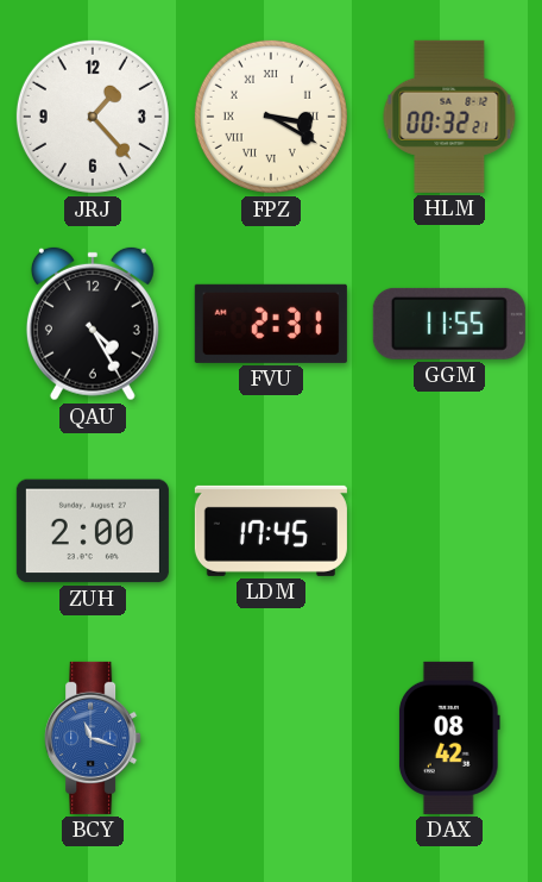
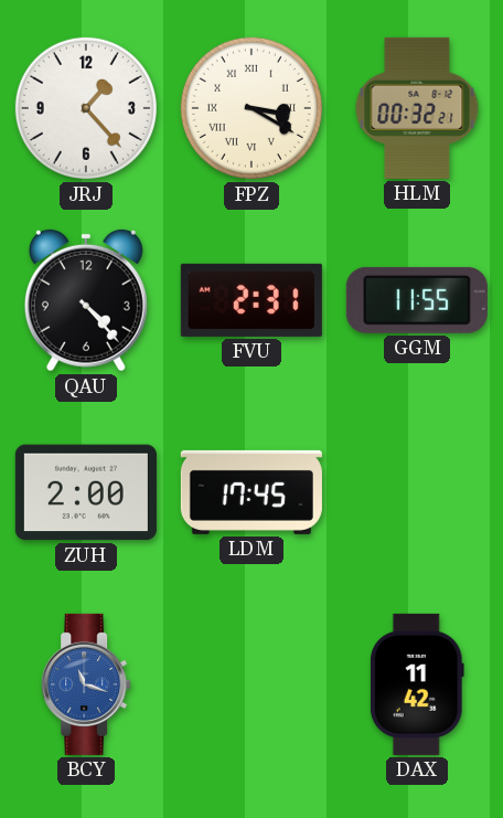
QAU: 4:25 -> 4:23 (86, 300)
DAX: 08:42 -> 11:42 (417, 684)
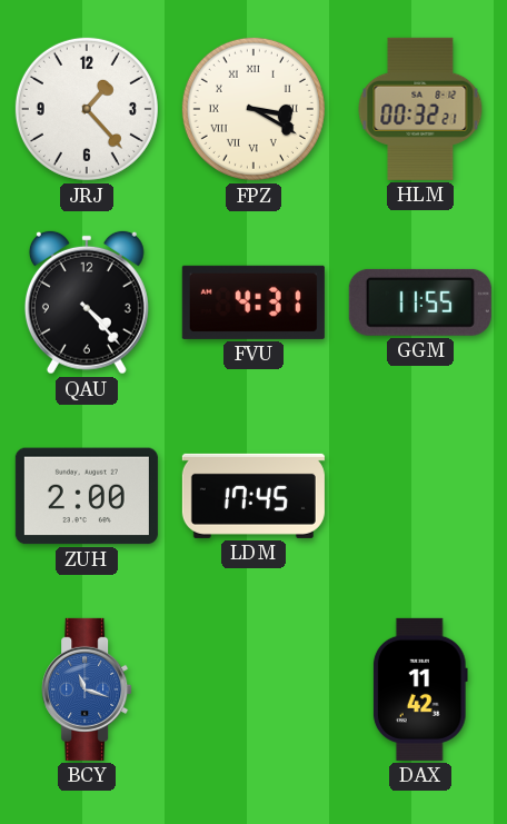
FVU: 2:31 -> 4:31 (254, 302)
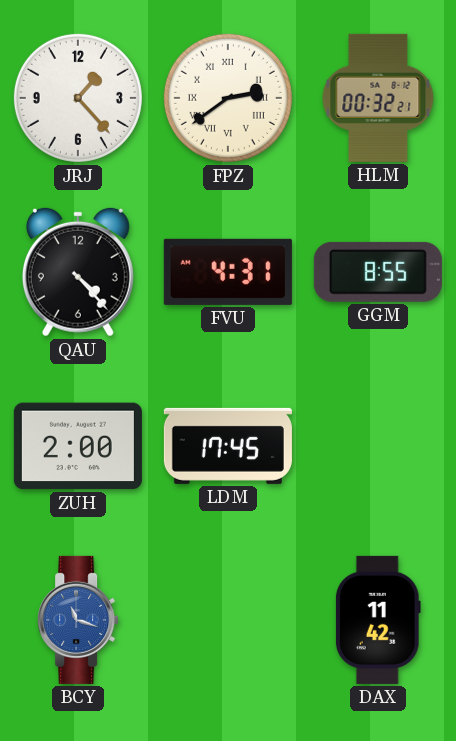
FPZ: 3:20 -> 2:39 (228, 98)
GGM: 11:55 -> 8:55 (378, 272)
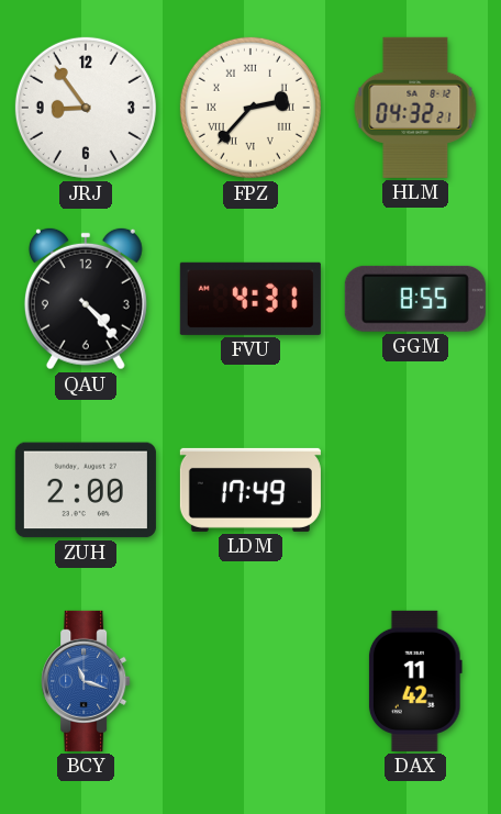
JRJ: 1:23 -> 8:54 (86, 108)
FPZ: 2:39 -> 2:37 (250, 108)
HLM: 00:32 -> 04:32 (415, 108)
LDM: 17:45 -> 17:49 (250, 490)
